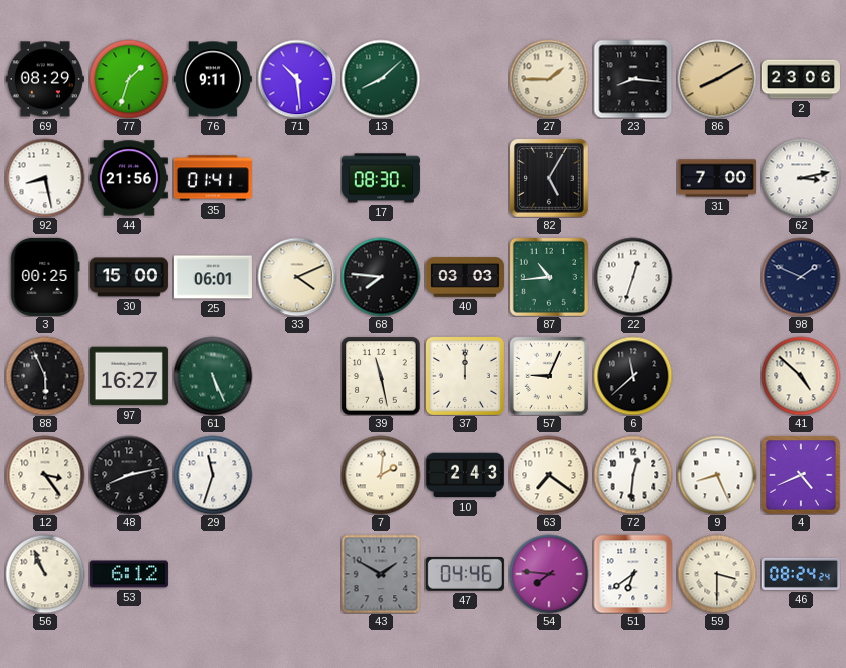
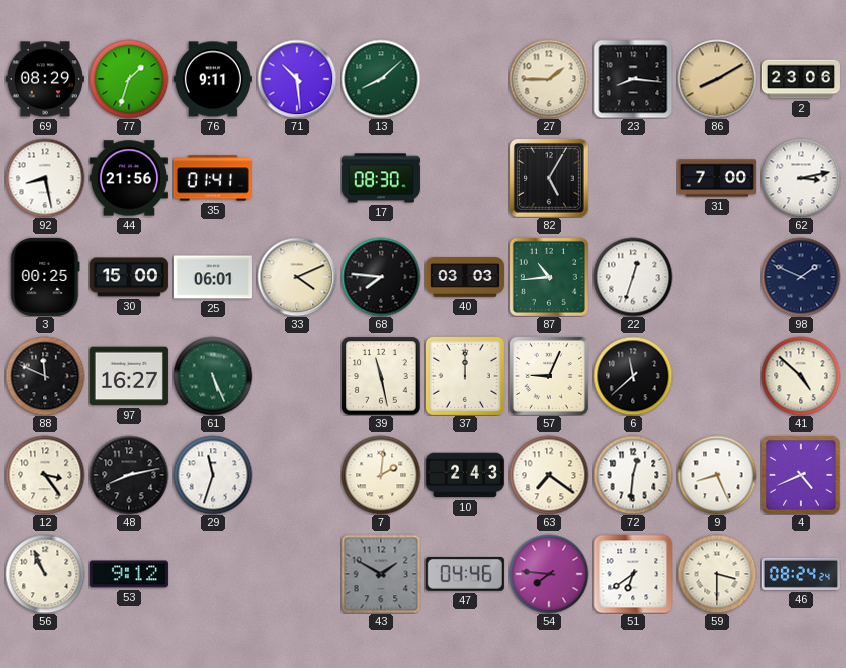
88: 5:56 -> 11:49 (45, 376)
53: 6:12 -> 9:12 (129, 574)
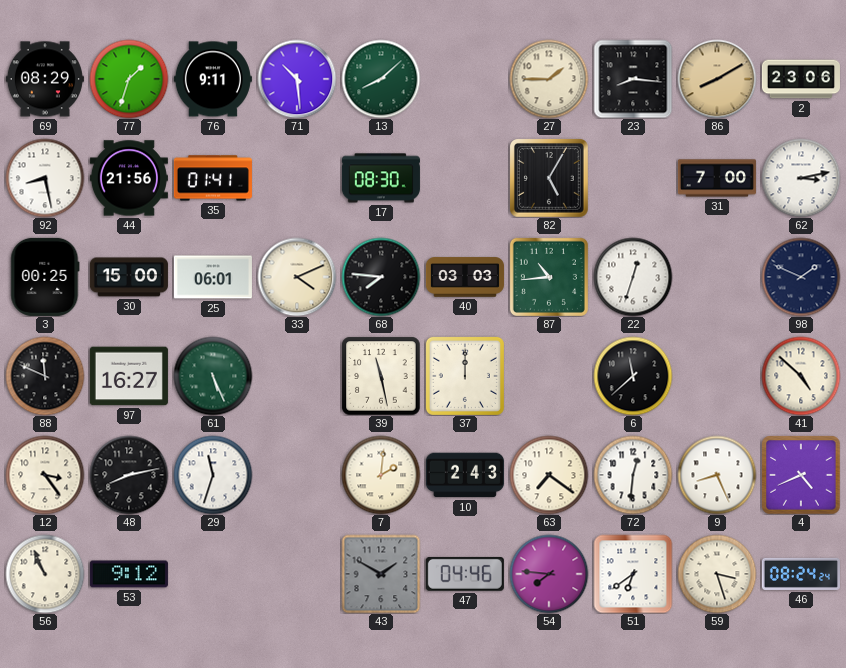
57: 9:04 -> none (549, 376)
59: 3:30 -> 3:27 (717, 574)
